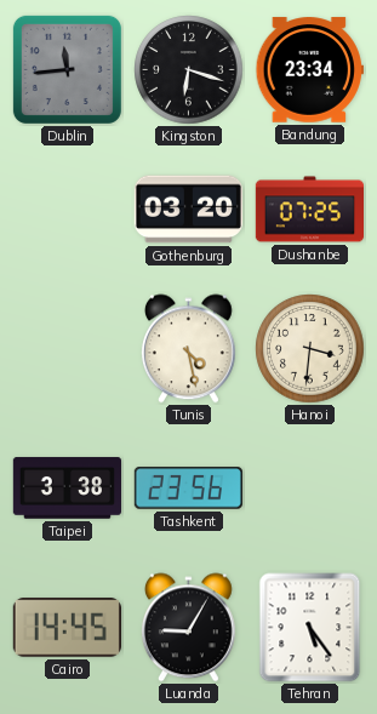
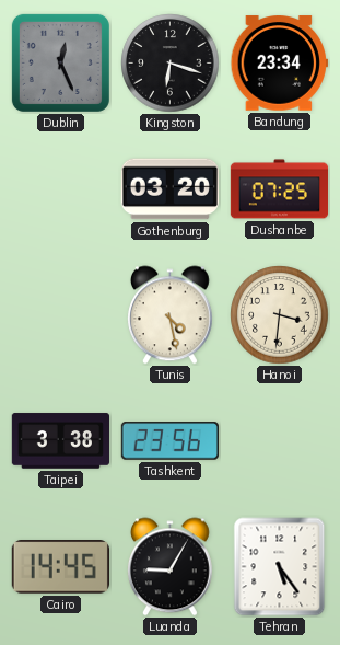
Dublin: 11:44 -> 12:26 (60, 62)
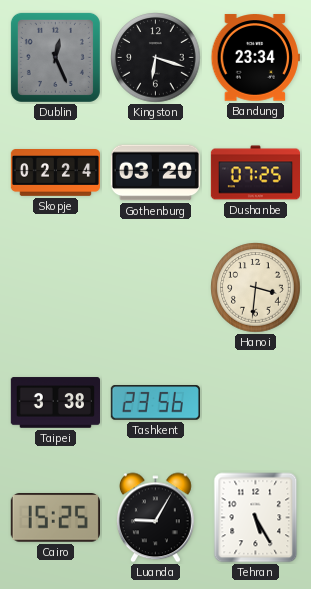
Skopje: none -> 02:24 (55, 173)
Tunis: 4:28 -> none (169, 315)
Cairo: 14:45 -> 15:25 (55, 518)
Tehran: 5:24 -> 5:25 (256, 518)
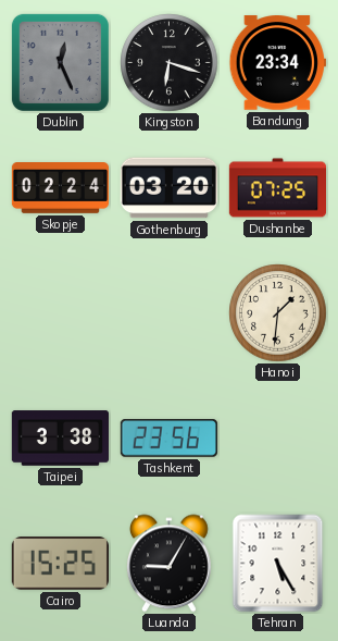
Hanoi: 3:31 -> 1:31 (278, 313)
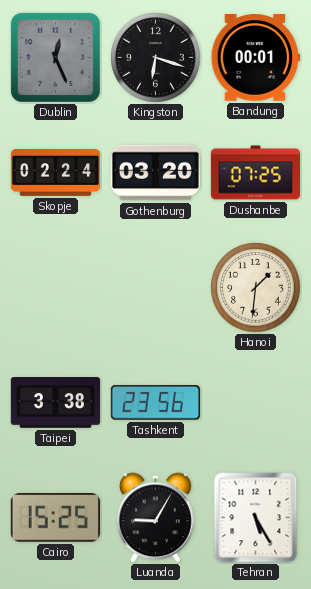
Bandung: 23:34 -> 00:01 (255, 58)
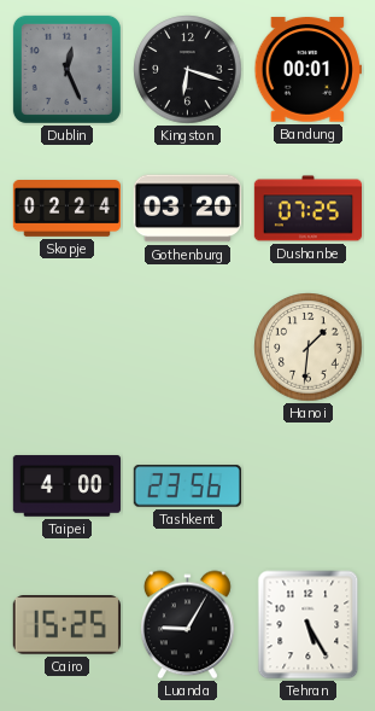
Taipei: 3:38 -> 4:00 (66, 486)
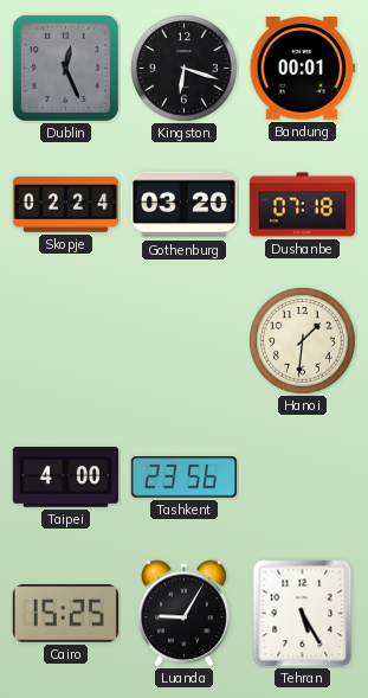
Dushanbe: 07:25 -> 07:18 (302, 205)
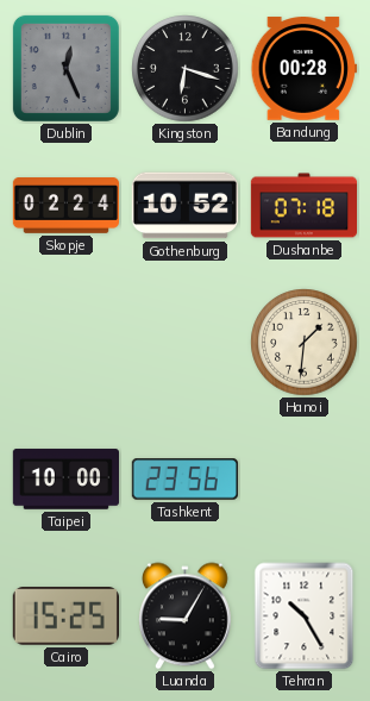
Bandung: 00:01 -> 00:28 (303, 69)
Gothenburg: 03:20 -> 10:52 (184, 206)
Taipei: 4:00 -> 10:00 (65, 480)
Tehran: 5:25 -> 10:25 (305, 616)
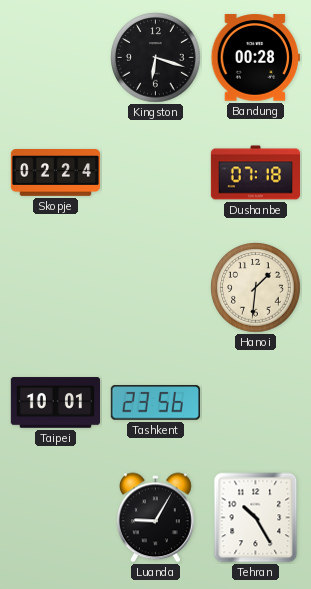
Dublin: 12:26 -> none (65, 68)
Gothenburg: 10:52 -> none (184, 206)
Taipei: 10:00 -> 10:01 (55, 403)
Cairo: 15:25 -> none (65, 616)
